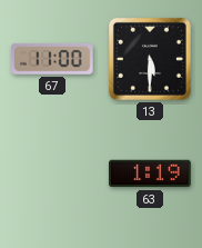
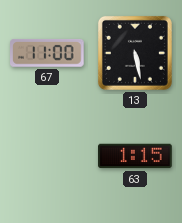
13: 5:30 -> 5:28 (135, 53)
63: 1:19 -> 1:15 (135, 156)
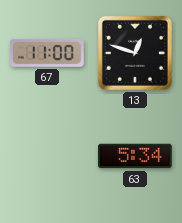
13: 5:28 -> 12:48 (135, 53)
63: 1:15 -> 5:34 (135, 156)
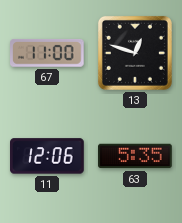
11: none -> 12:06 (47, 156)
63: 5:34 -> 5:35 (135, 156)
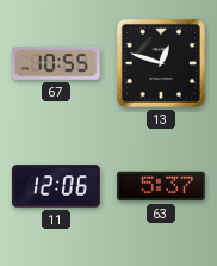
67: 11:00 -> 10:55 (57, 64)
63: 5:35 -> 5:37 (161, 186)
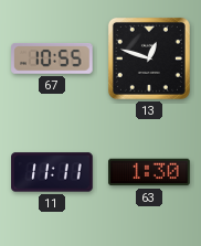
11: 12:06 -> 11:11 (52, 172)
63: 5:37 -> 1:30 (149, 172)
